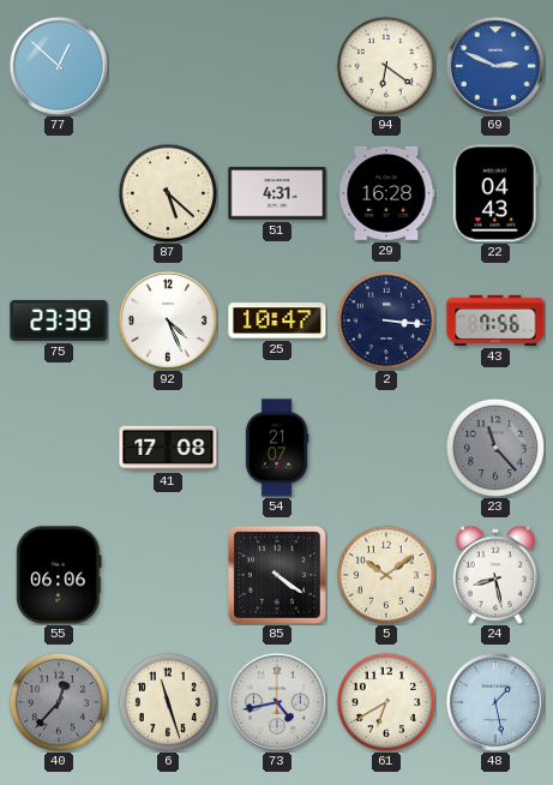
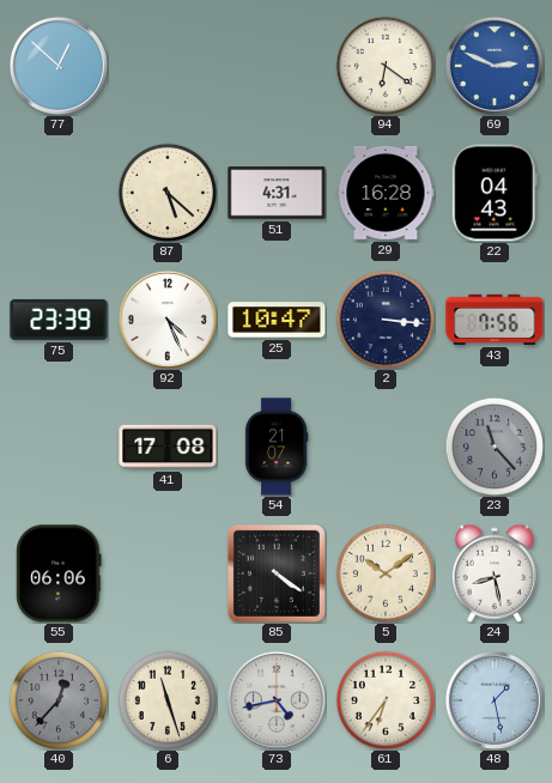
61: 6:40 -> 6:36 (384, 699)
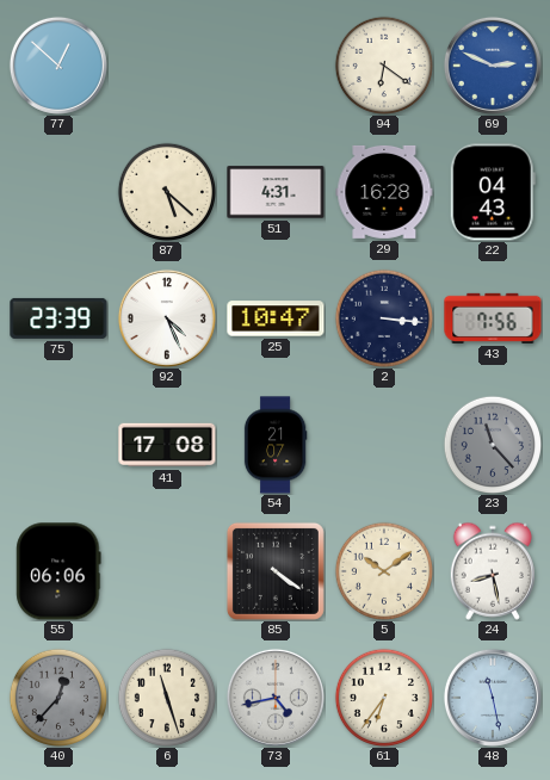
48: 1:28 -> 11:28 (493, 698)
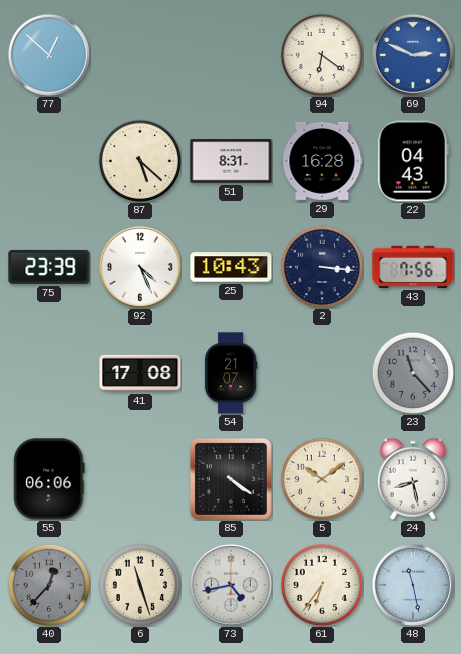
51: 4:31 -> 8:31 (231, 161)
25: 10:47 -> 10:43 (231, 267)
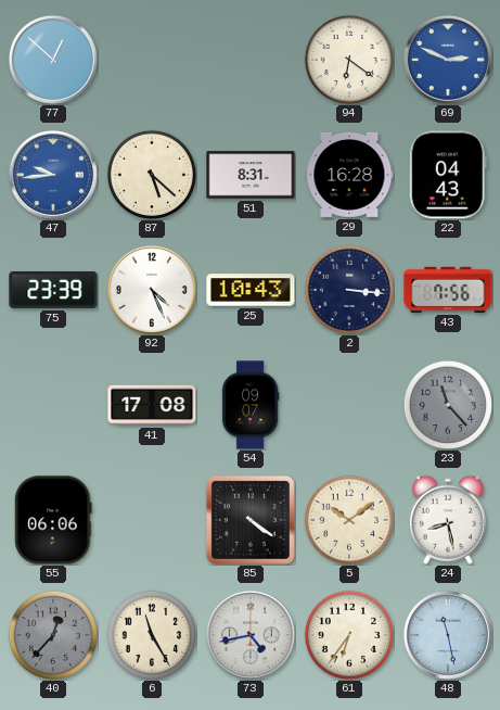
47: none -> 9:44 (53, 175)
54: 21:07 -> 09:07 (251, 405)
6: 11:27 -> 11:25 (151, 634)
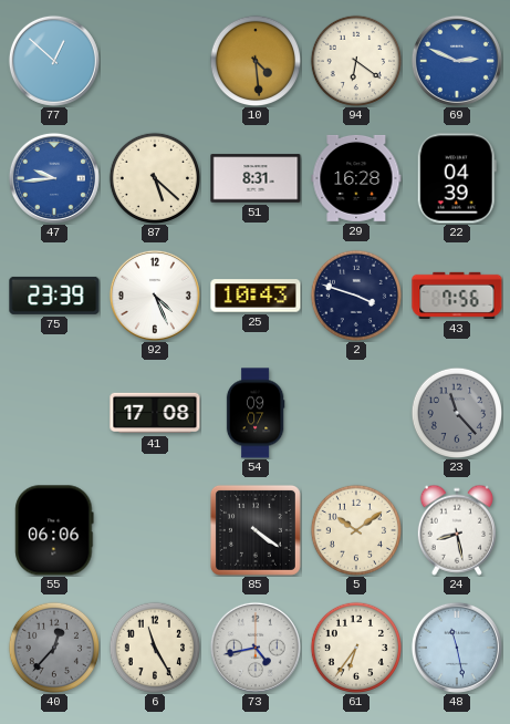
10: none -> 4:29 (254, 60)
22: 04:43 -> 04:39 (457, 178)
2: 3:16 -> 3:48 (355, 294)
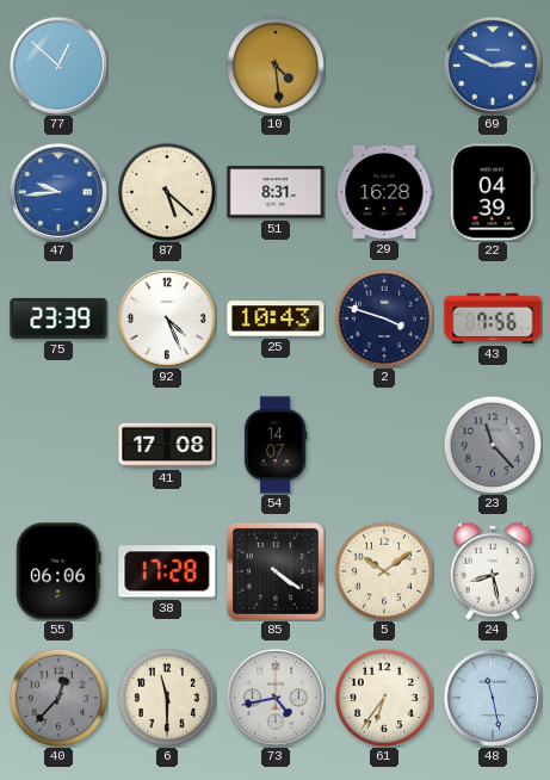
94: 6:21 -> none (355, 60)
54: 09:07 -> 14:07 (276, 445)
38: none -> 17:28 (167, 571)
6: 11:25 -> 11:30 (166, 697)
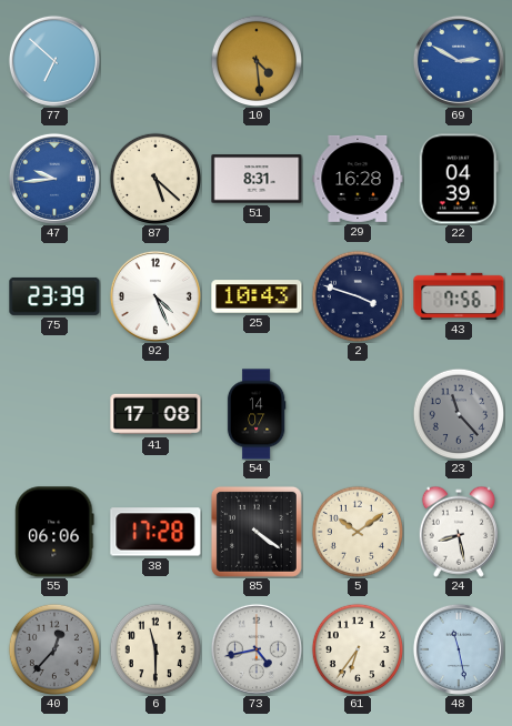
77: 12:52 -> 6:52 (54, 61)
69: 2:49 -> 2:50 (459, 61)
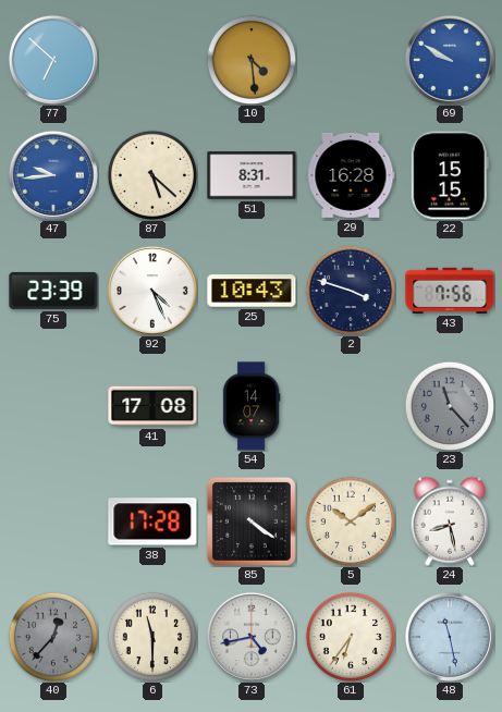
69: 2:50 -> 9:50 (450, 60)
22: 04:39 -> 15:15 (450, 175)
55: 06:06 -> none (54, 532)
